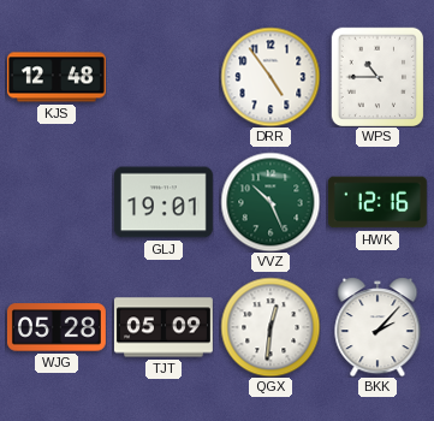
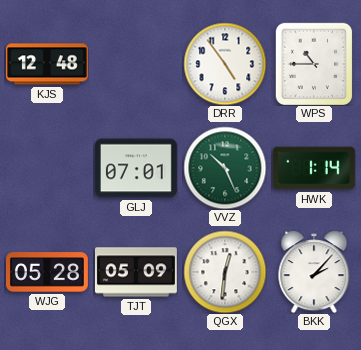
GLJ: 19:01 -> 07:01 (136, 168)
HWK: 12:16 -> 1:14 (314, 168)
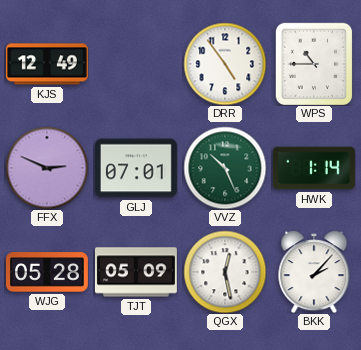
KJS: 12:48 -> 12:49 (47, 64)
FFX: none -> 2:49 (47, 168)
QGX: 12:31 -> 12:28 (225, 272)
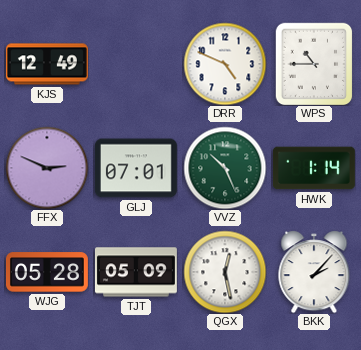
DRR: 4:54 -> 4:49 (225, 64)
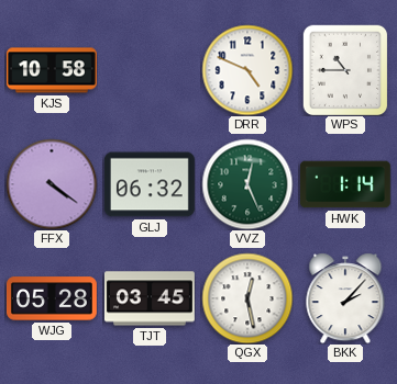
KJS: 12:49 -> 10:58 (52, 70)
FFX: 2:49 -> 4:21 (52, 184)
GLJ: 07:01 -> 06:32 (150, 184)
VVZ: 10:26 -> 12:26 (247, 184)
TJT: 05:09 -> 03:45 (150, 298)
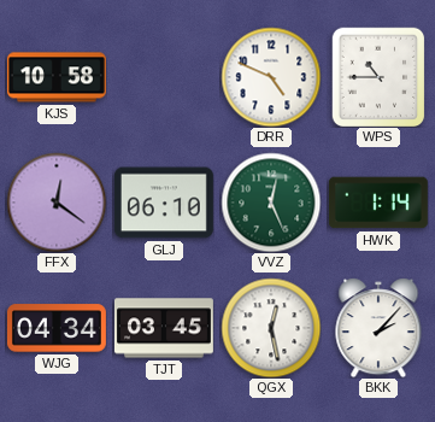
FFX: 4:21 -> 12:21 (57, 203)
GLJ: 06:32 -> 06:10 (164, 203)
WJG: 05:28 -> 04:34 (57, 328)
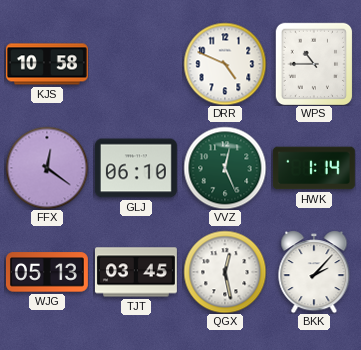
WJG: 04:34 -> 05:13 (47, 272)
